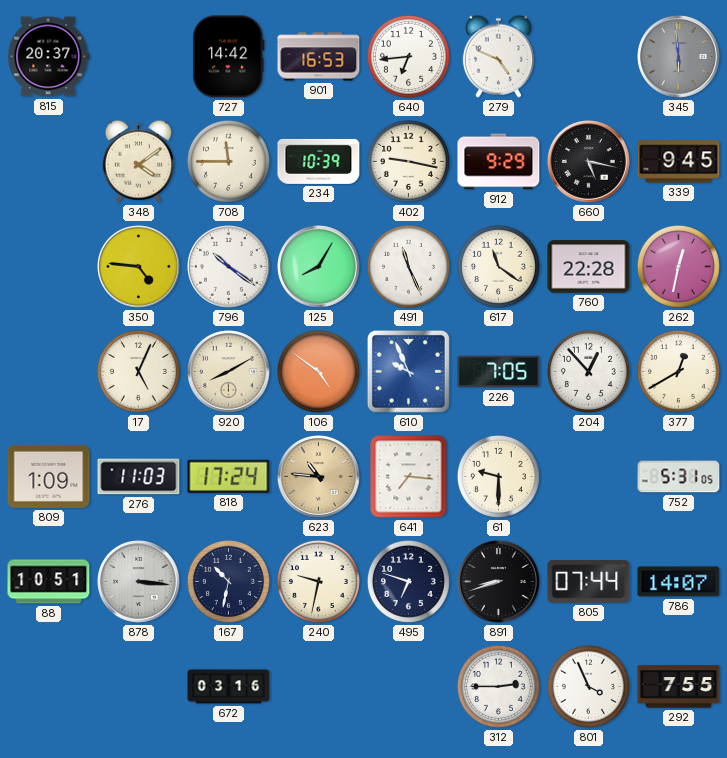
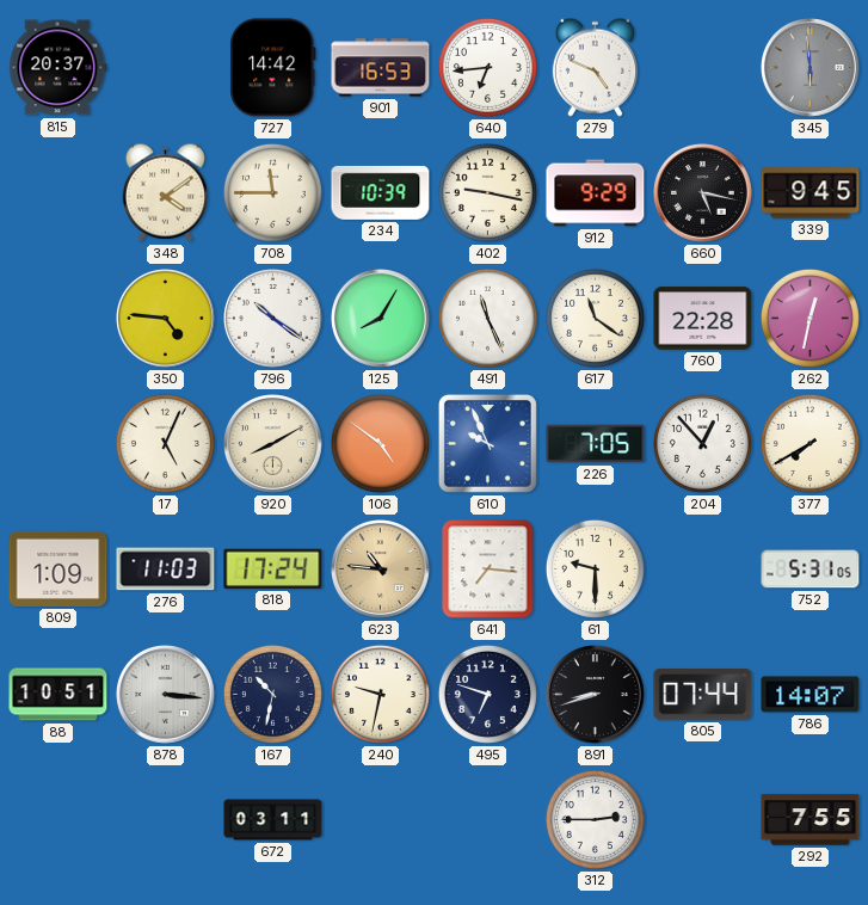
377: 12:40 -> 7:40 (809, 443)
672: 03:16 -> 03:11 (273, 820)
801: 3:56 -> none (588, 686)
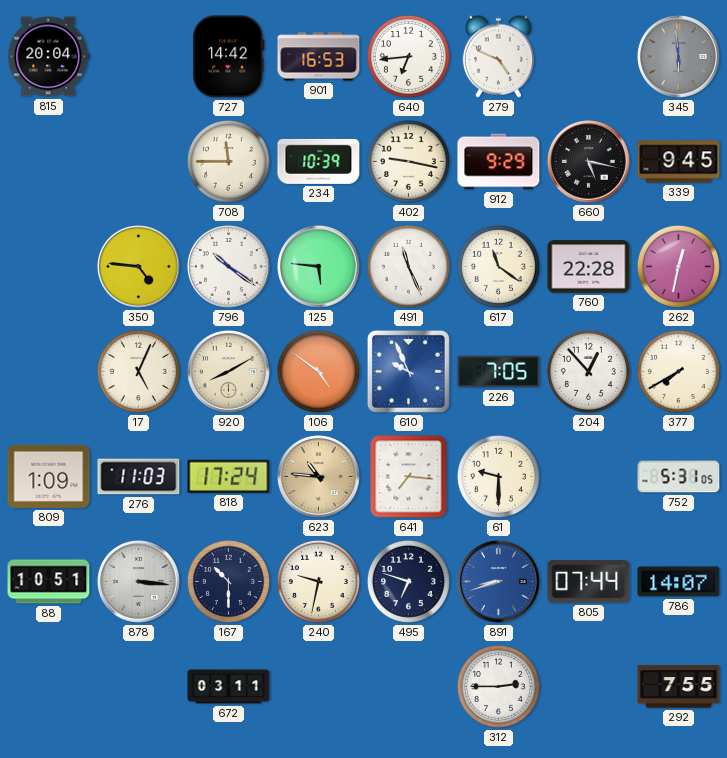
815: 20:37 -> 20:04 (49, 57)
348: 4:09 -> none (165, 192)
125: 8:05 -> 5:46 (319, 267)
167: 10:32 -> 10:30 (228, 581)
891 dial: black -> blue (499, 582)
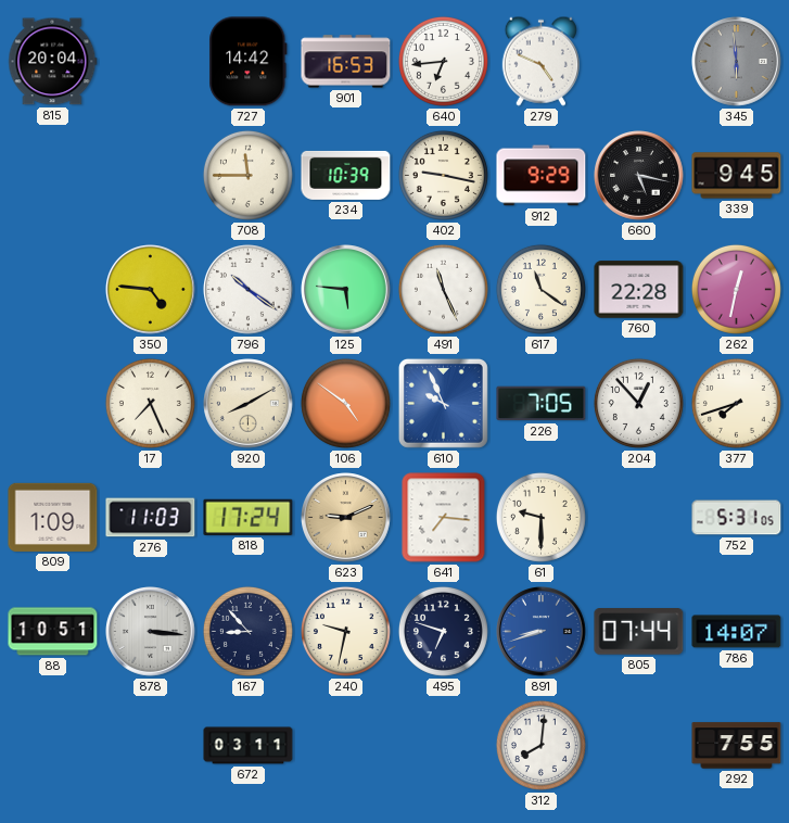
17: 5:04 -> 7:26 (150, 403)
377: 7:40 -> 7:42 (736, 403)
623: 10:46 -> 9:11 (346, 518)
167: 10:30 -> 8:53 (247, 631)
312: 2:45 -> 8:01 (540, 745)
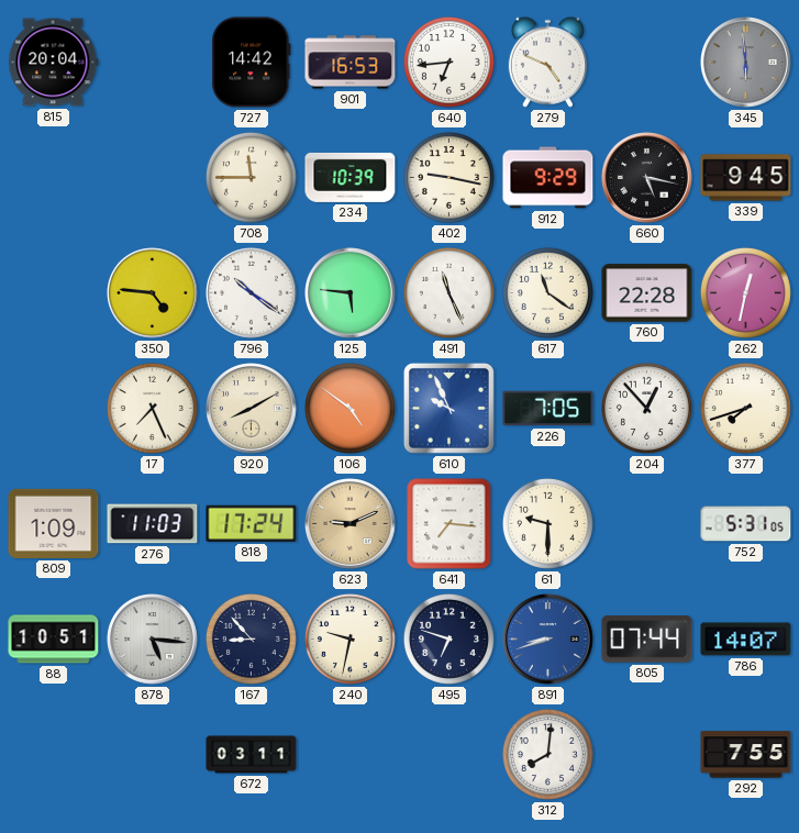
878: 3:16 -> 5:16 (153, 640)
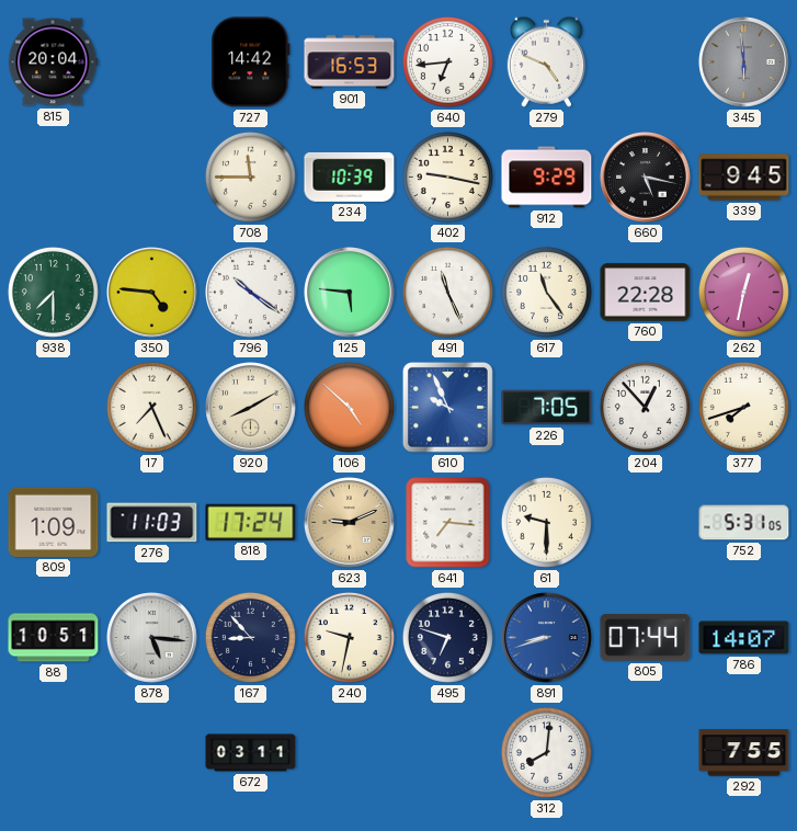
938: none -> 7:30 (53, 292)
617: 11:21 -> 11:24 (546, 292)
106: 4:51 -> 4:52 (349, 407)
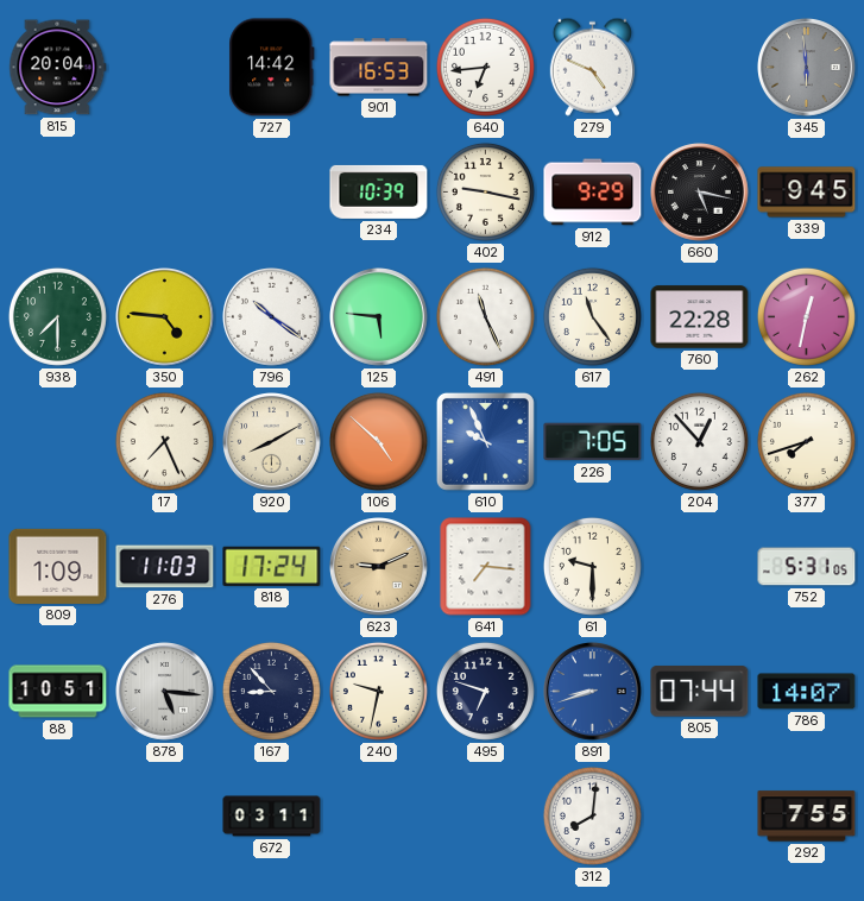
708: 11:45 -> none (250, 177)
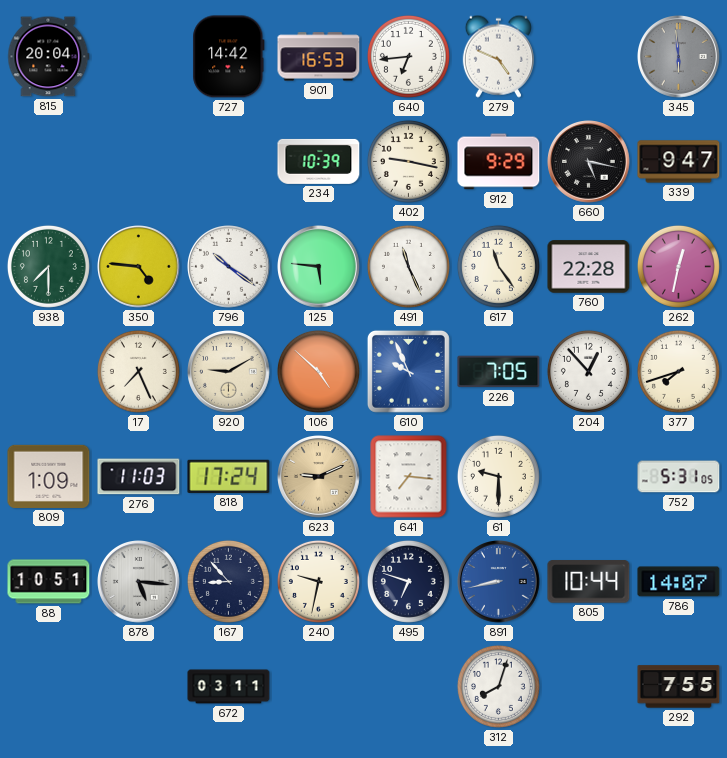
339: 9:45 -> 9:47 (679, 162)
920: 8:10 -> 9:10 (229, 372)
891: 8:42 -> 8:43 (499, 582)
805: 07:44 -> 10:44 (589, 582)
312: 8:01 -> 8:03 (498, 686)
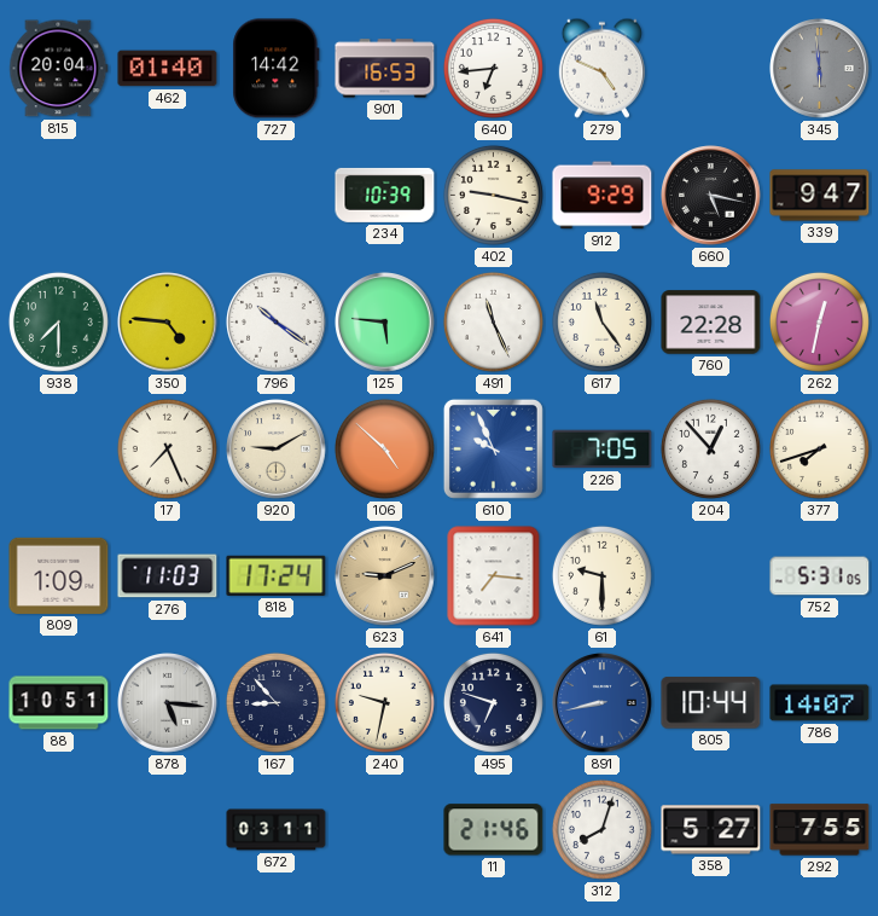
462: none -> 01:40 (168, 69)
11: none -> 21:46 (494, 830)
358: none -> 5:27 (711, 830)
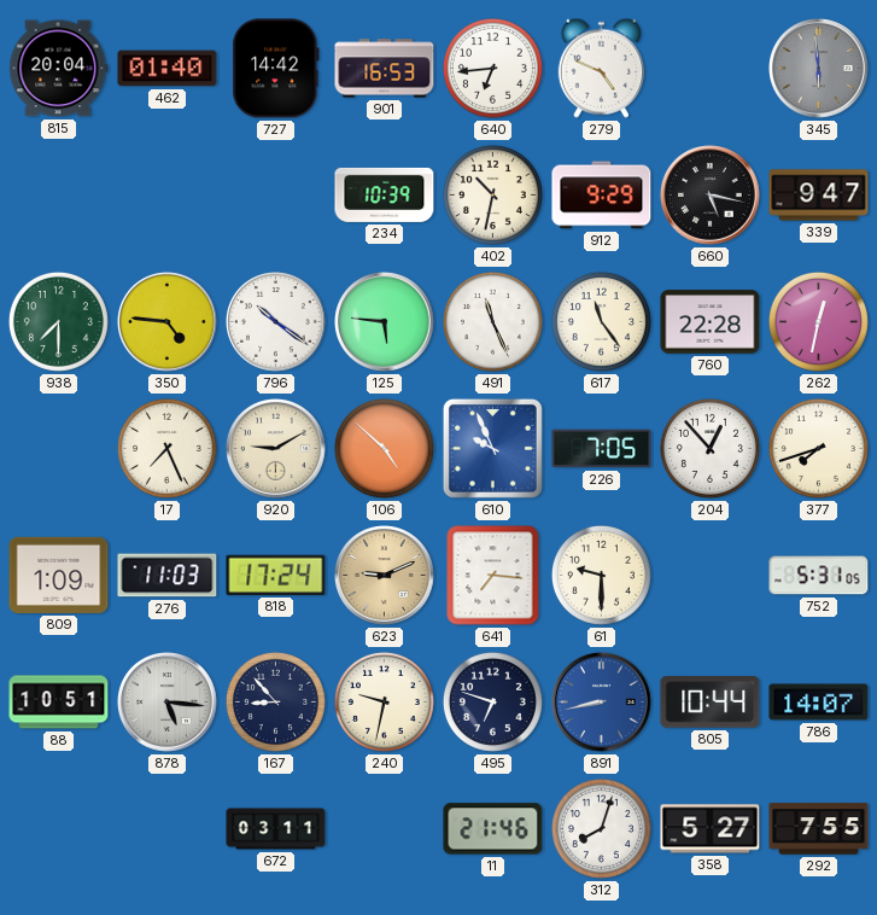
402: 9:17 -> 10:32 (492, 194)
